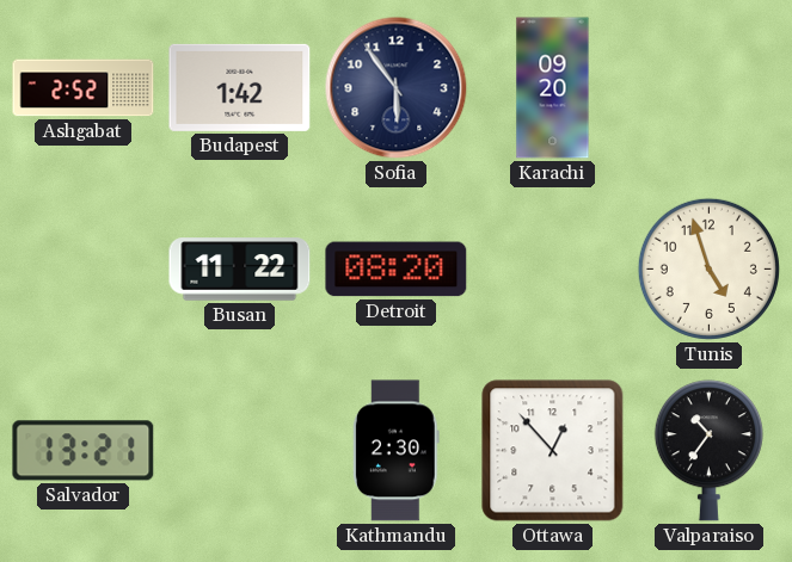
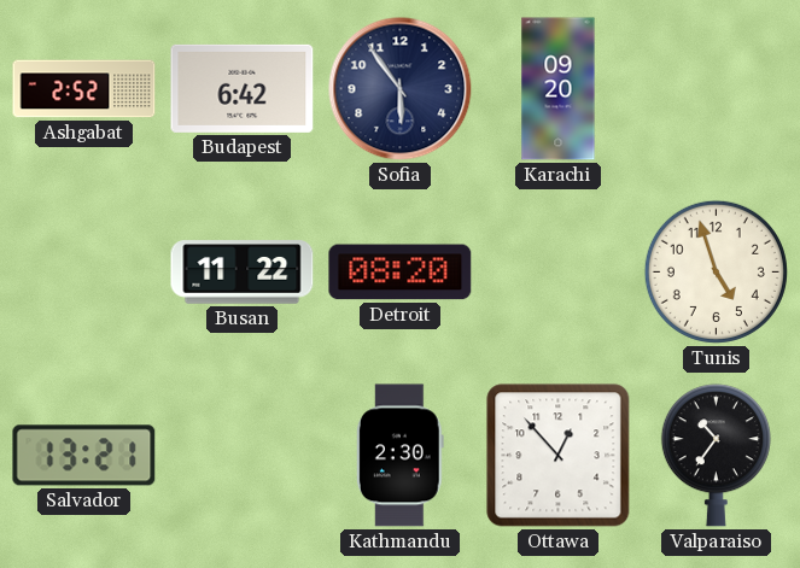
Budapest: 1:42 -> 6:42 (243, 88)
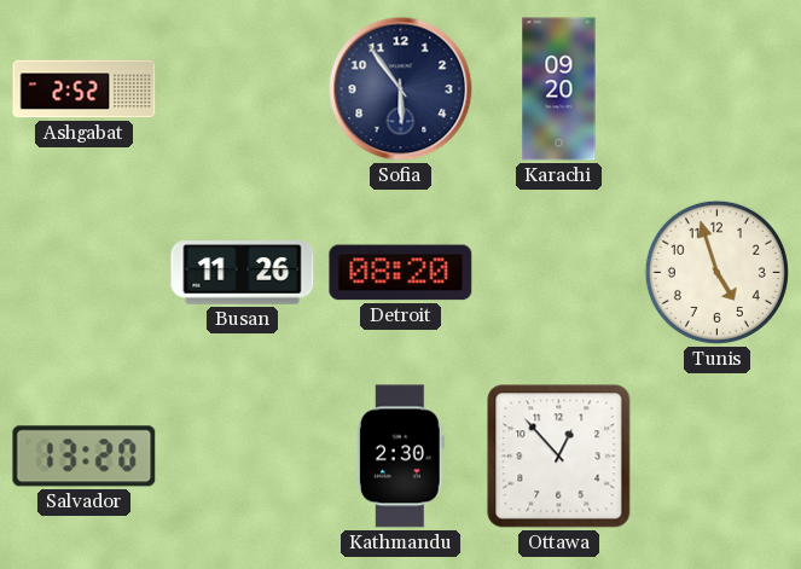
Budapest: 6:42 -> none (243, 88)
Busan: 11:22 -> 11:26 (243, 273)
Salvador: 13:21 -> 13:20 (85, 457)
Valparaiso: 10:36 -> none (716, 456)
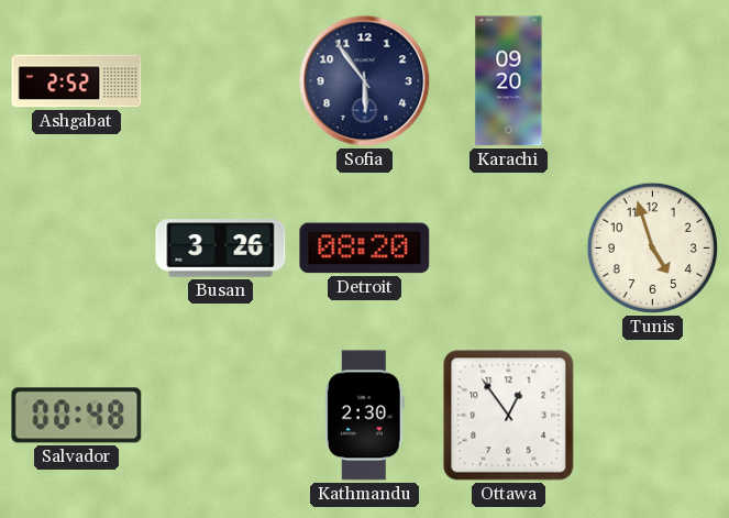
Busan: 11:26 -> 3:26 (221, 249)
Salvador: 13:20 -> 00:48 (77, 416)
Ottawa: 12:53 -> 12:54 (509, 416)
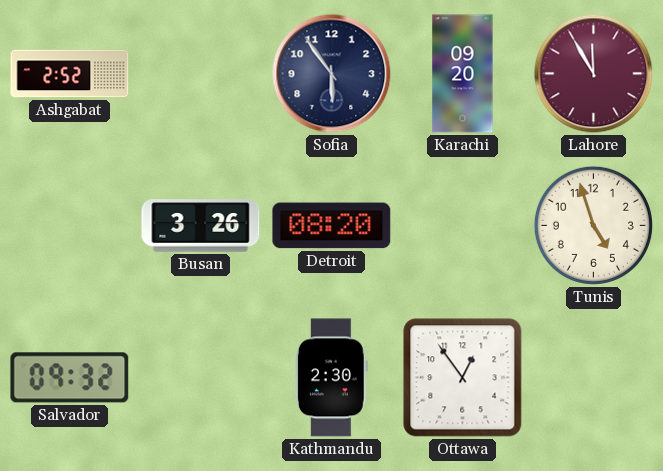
Lahore: none -> 11:55 (594, 74)
Salvador: 00:48 -> 09:32 (70, 378)
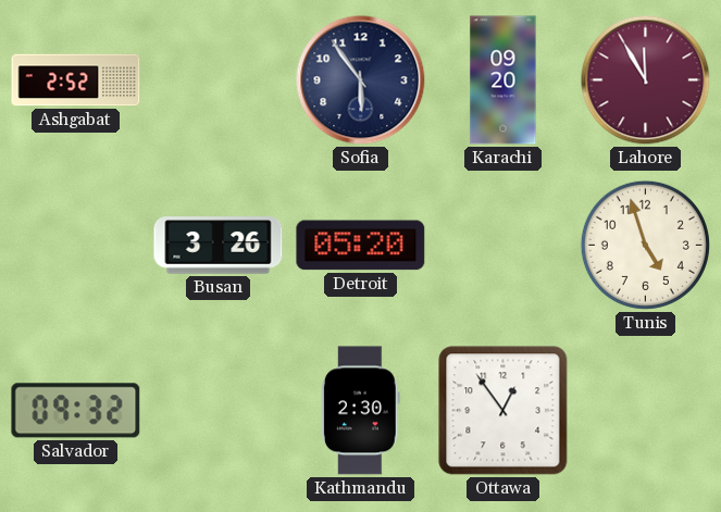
Detroit: 08:20 -> 05:20 (361, 246)
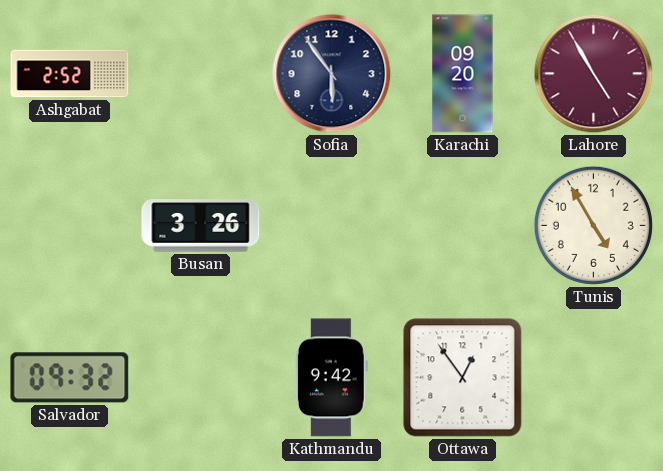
Lahore: 11:55 -> 4:55 (594, 74)
Detroit: 05:20 -> none (361, 246)
Tunis: 4:57 -> 4:55 (593, 225)
Kathmandu: 2:30 -> 9:42 (331, 378)
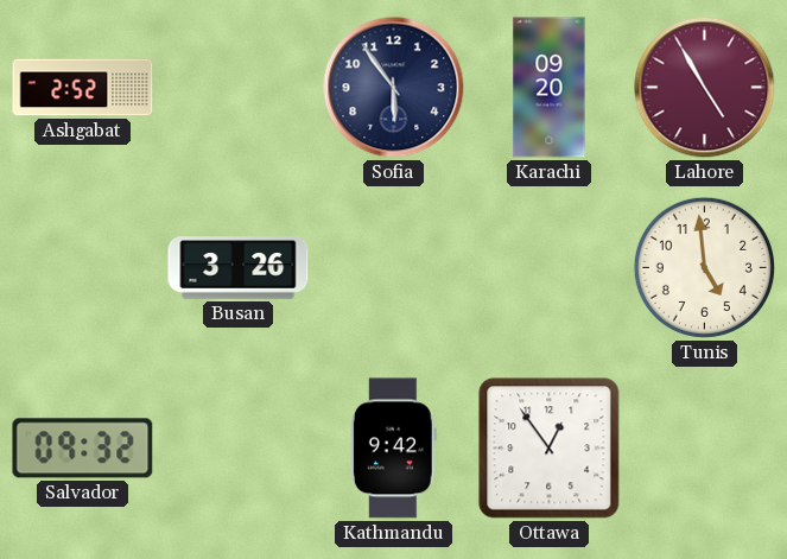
Tunis: 4:55 -> 4:59 (704, 267)
